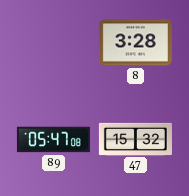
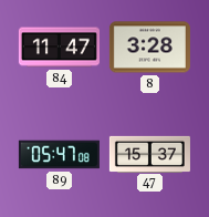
84: none -> 11:47 (59, 48)
47: 15:32 -> 15:37 (149, 154)
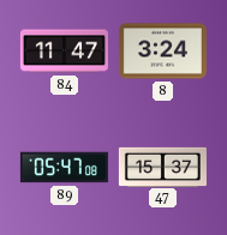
8: 3:28 -> 3:24 (162, 52)
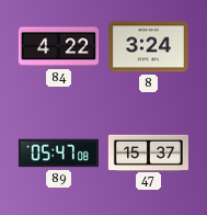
84: 11:47 -> 4:22 (58, 47)
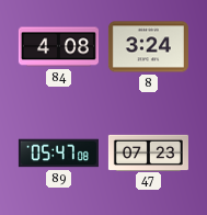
84: 4:22 -> 4:08 (58, 47)
47: 15:37 -> 07:23 (148, 152)
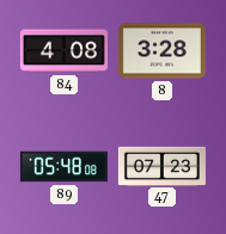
8: 3:24 -> 3:28 (161, 51)
89: 05:47 -> 05:48 (63, 167)
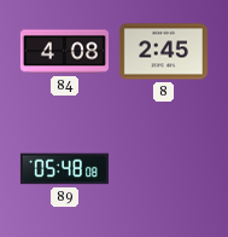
8: 3:28 -> 2:45 (163, 52)
47: 07:23 -> none (161, 166)
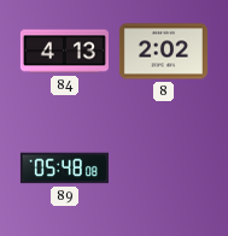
84: 4:08 -> 4:13 (64, 52)
8: 2:45 -> 2:02 (163, 52)
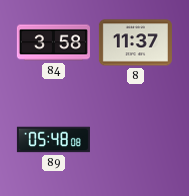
84: 4:13 -> 3:58 (53, 43)
8: 2:02 -> 11:37 (135, 43)
